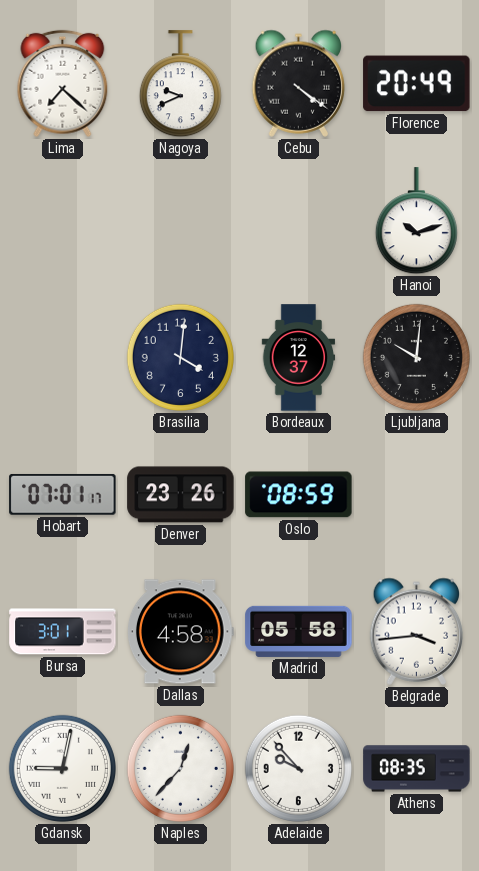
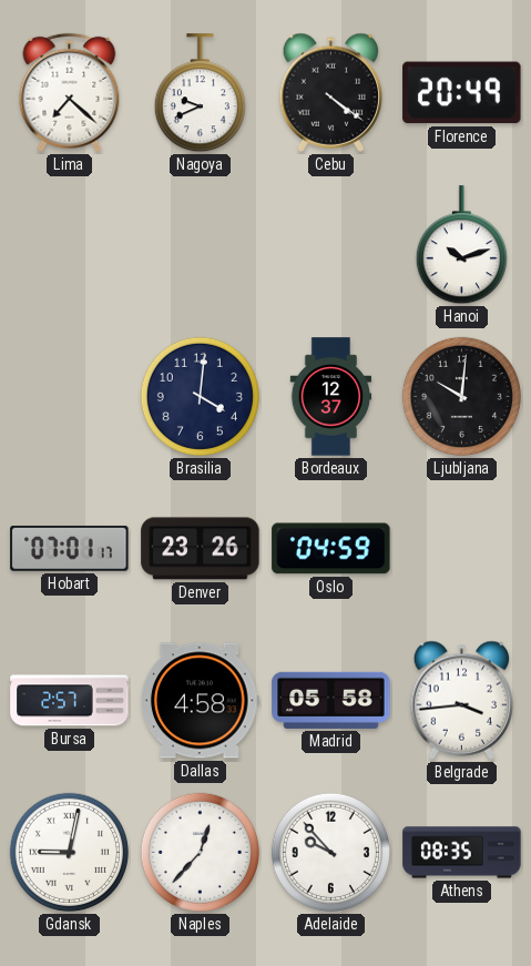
Oslo: 08:59 -> 04:59 (331, 549)
Bursa: 3:01 -> 2:57 (70, 701)
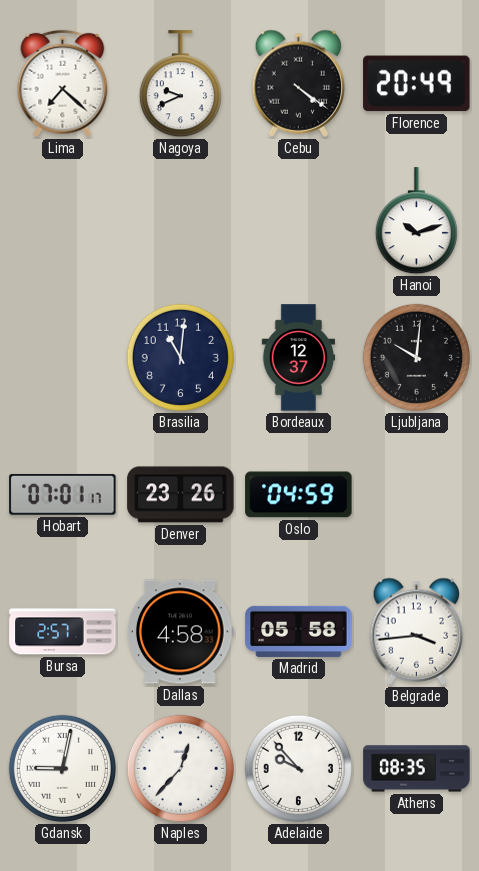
Brasilia: 4:01 -> 11:01 (180, 357)
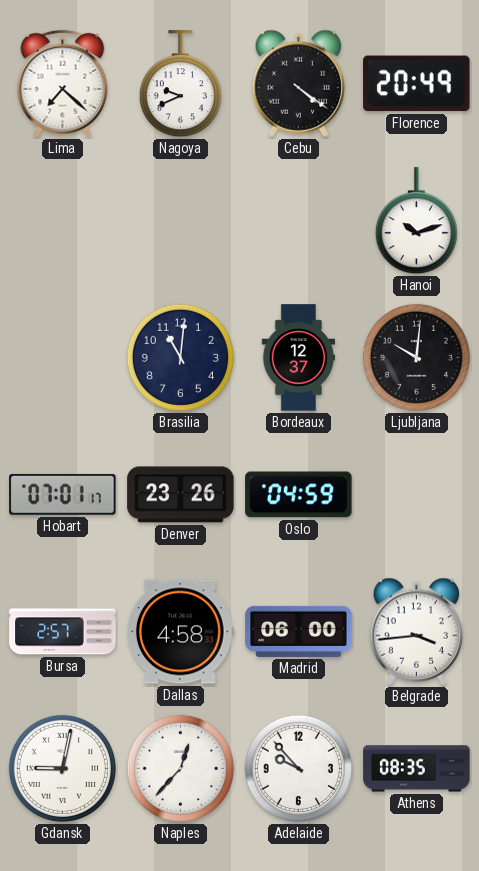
Madrid: 05:58 -> 06:00 (299, 631)
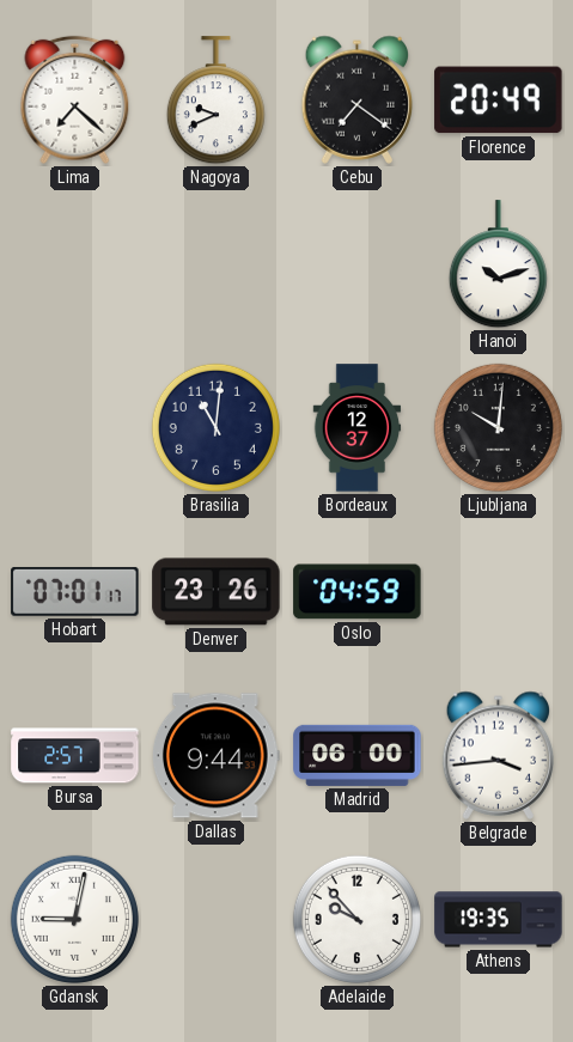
Cebu: 4:21 -> 7:21 (358, 99)
Dallas: 4:58 -> 9:44 (215, 756)
Naples: 12:37 -> none (180, 768)
Athens: 08:35 -> 19:35 (499, 920)
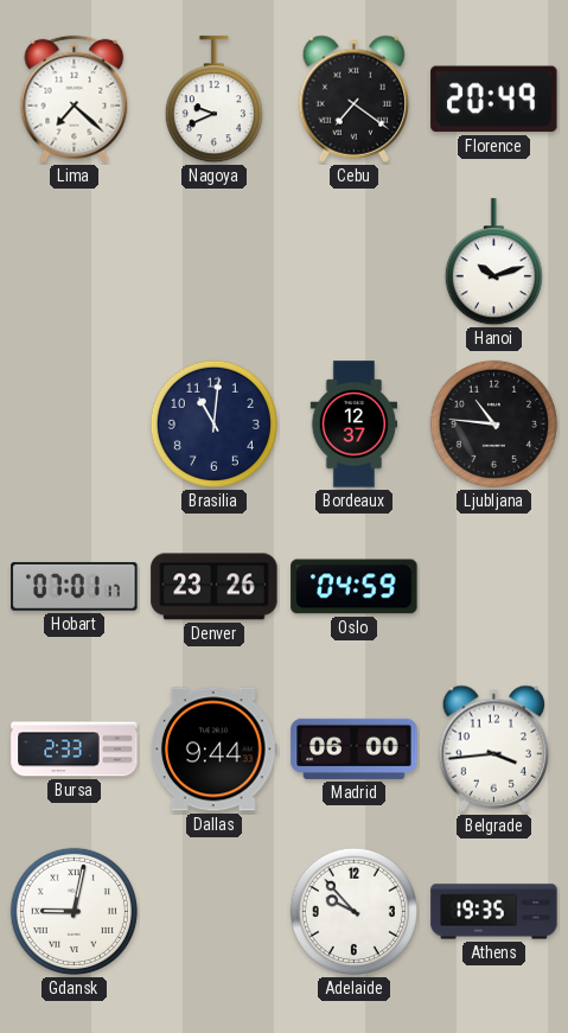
Ljubljana: 10:01 -> 10:46 (493, 423)
Bursa: 2:57 -> 2:33 (75, 750)
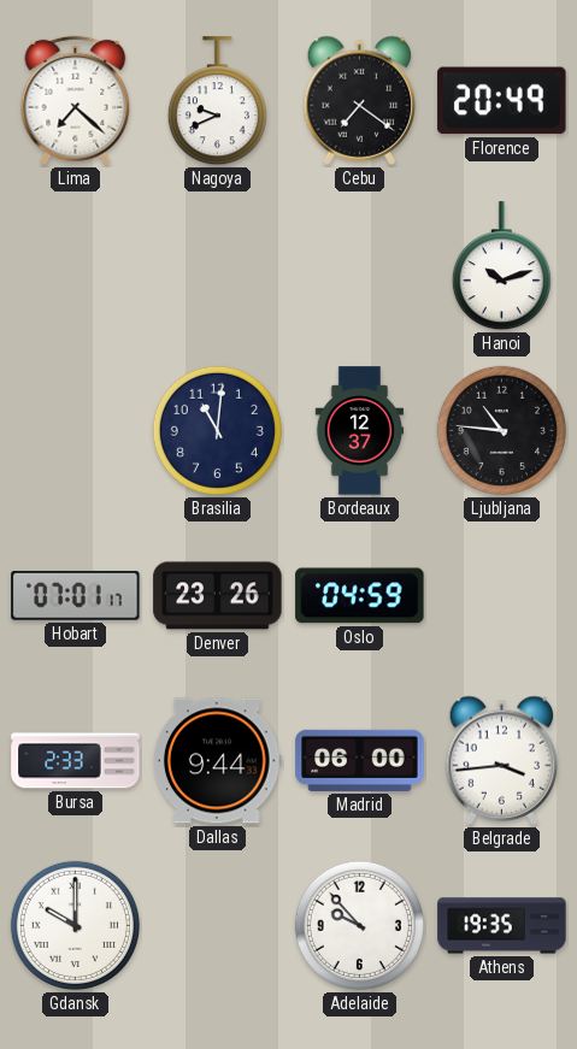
Gdansk: 9:02 -> 10:00 (75, 925)
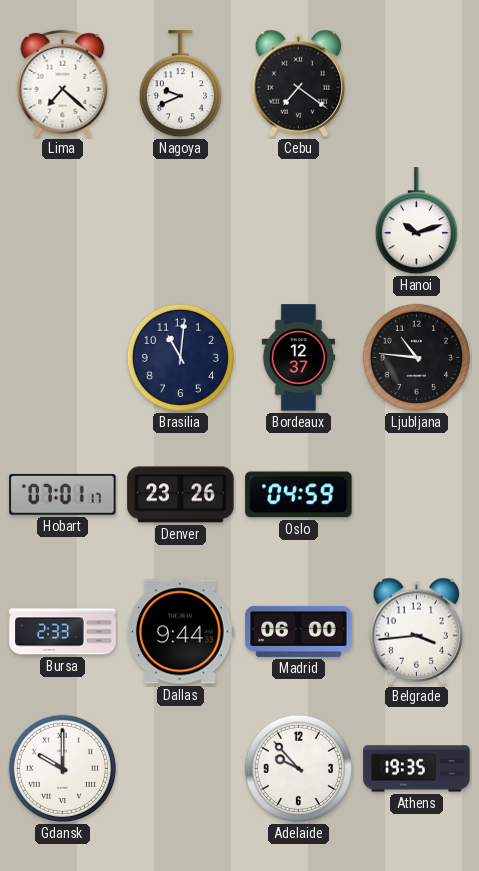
Florence: 20:49 -> none (502, 101)
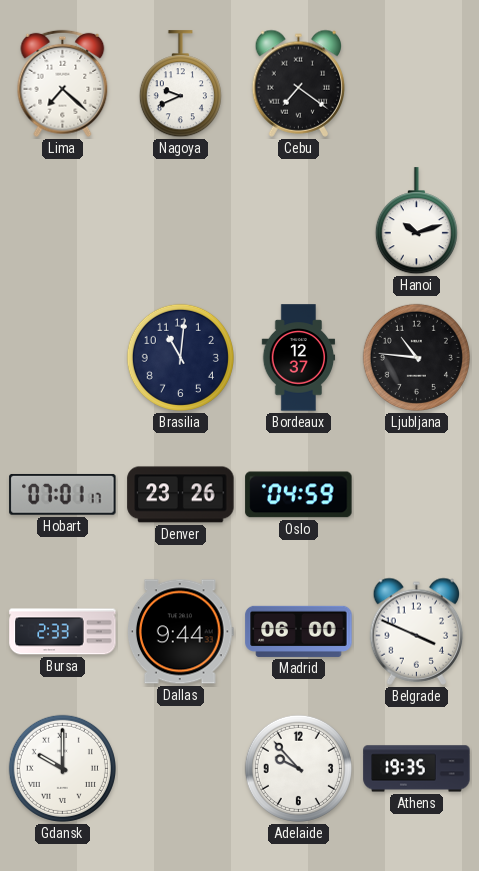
Belgrade: 3:44 -> 3:49 (417, 631)
